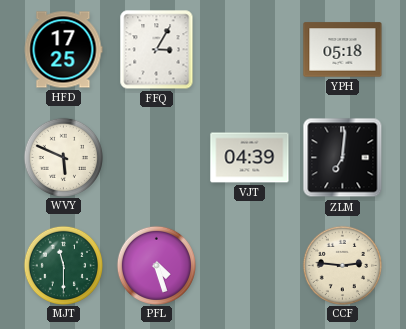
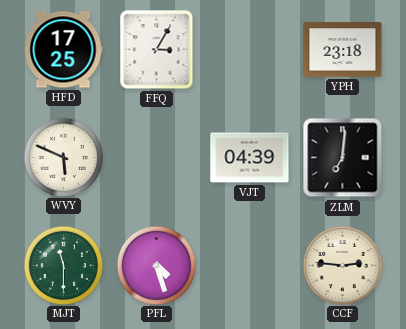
YPH: 05:18 -> 23:18 (343, 50)
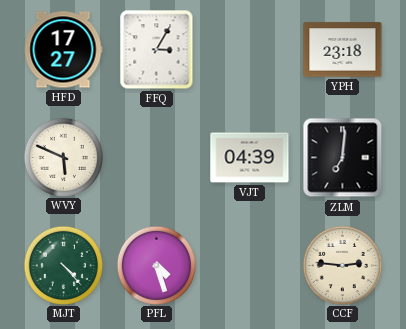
HFD: 17:25 -> 17:27 (63, 50)
MJT: 11:30 -> 4:23 (63, 265)
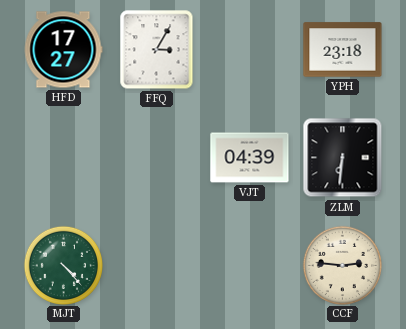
WVY: 5:49 -> none (63, 157)
ZLM: 7:01 -> 6:31 (343, 158)
PFL: 4:27 -> none (156, 265)
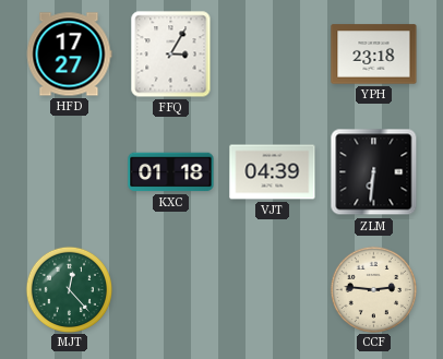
KXC: none -> 01:18 (171, 172)
MJT: 4:23 -> 12:23 (69, 289)
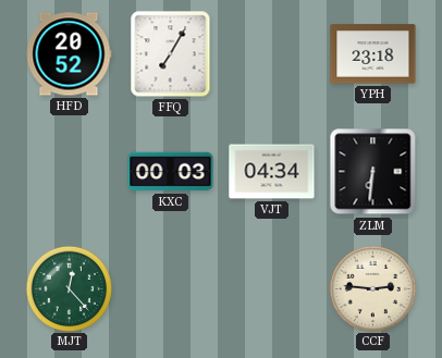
HFD: 17:27 -> 20:52 (69, 54)
FFQ: 3:05 -> 7:05 (171, 54)
KXC: 01:18 -> 00:03 (171, 172)
VJT: 04:39 -> 04:34 (272, 172)
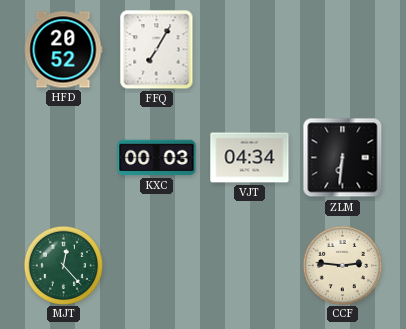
YPH: 23:18 -> none (373, 54)
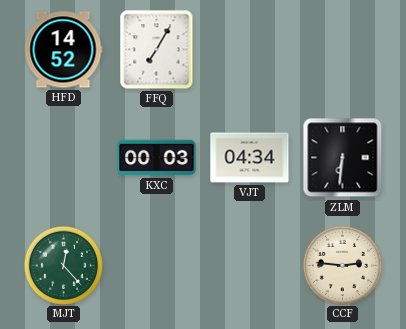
HFD: 20:52 -> 14:52 (63, 50)
